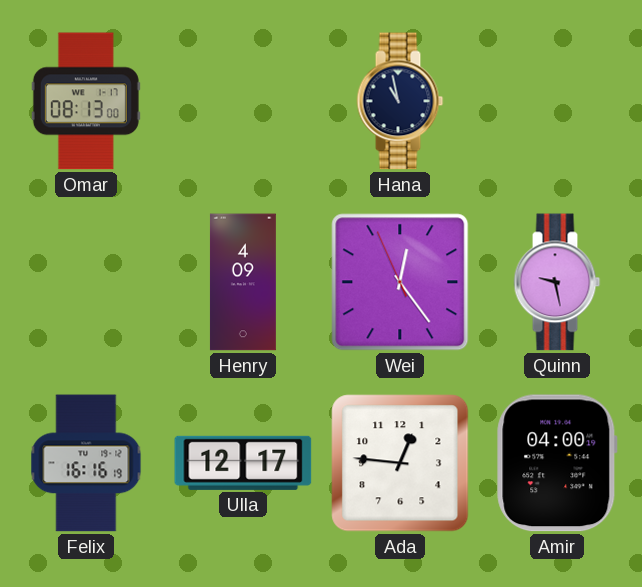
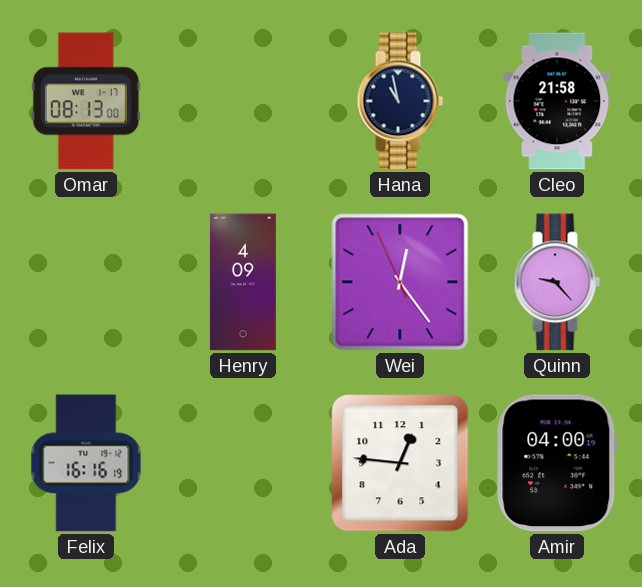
Cleo: none -> 21:58 (557, 101)
Quinn: 9:28 -> 9:23 (557, 282)
Ulla: 12:17 -> none (243, 463)
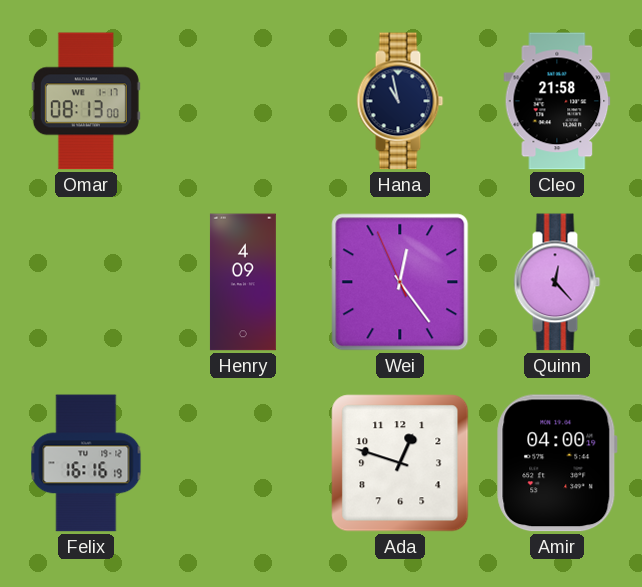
Quinn: 9:23 -> 12:23 (557, 282)
Ada: 12:46 -> 12:48 (400, 463)
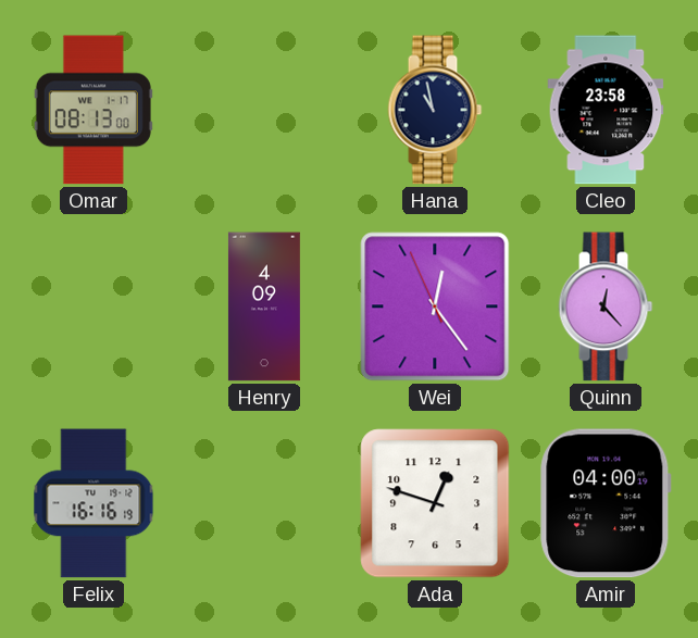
Cleo: 21:58 -> 23:58 (606, 110)
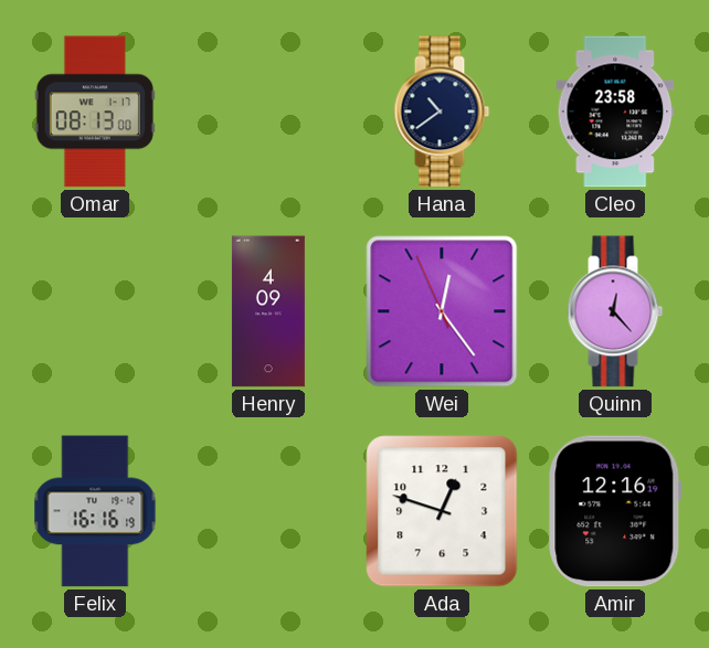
Hana: 10:58 -> 10:39 (442, 111)
Amir: 04:00 -> 12:16 (615, 511)
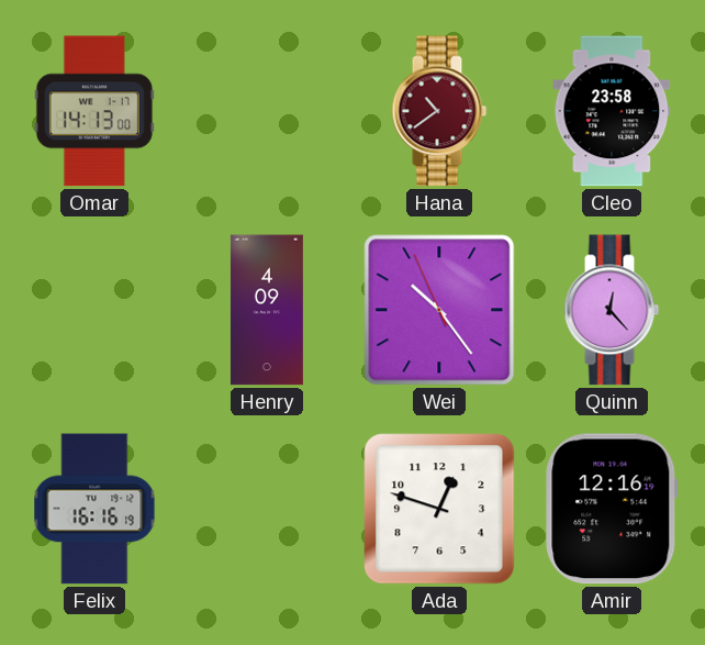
Omar: 08:13 -> 14:13 (94, 111)
Hana dial: navy -> burgundy (439, 111)
Wei: 12:23 -> 10:23 (439, 310)
